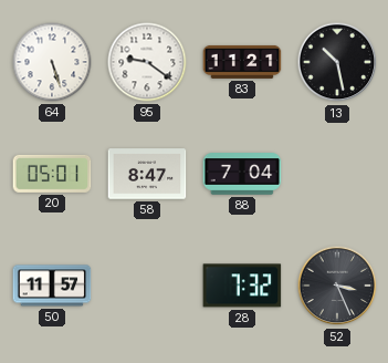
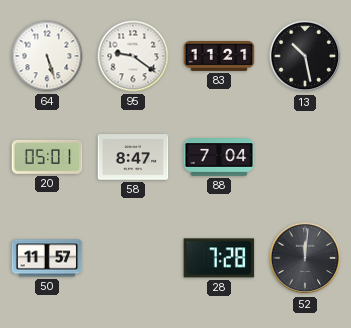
28: 7:32 -> 7:28 (219, 258)
52: 3:26 -> 12:01 (305, 258)
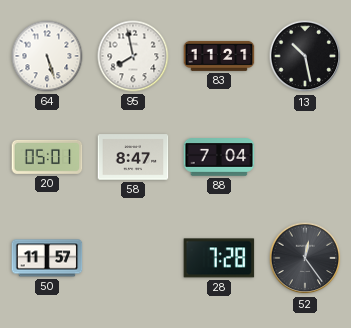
95: 9:21 -> 7:58 (133, 56)
52: 12:01 -> 12:24 (305, 258)
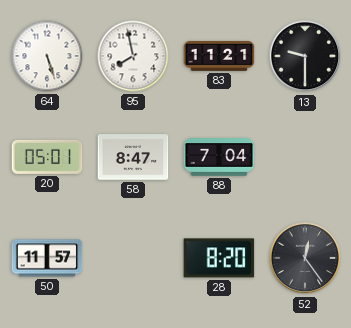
13: 10:28 -> 9:30 (305, 56)
28: 7:28 -> 8:20 (219, 258)
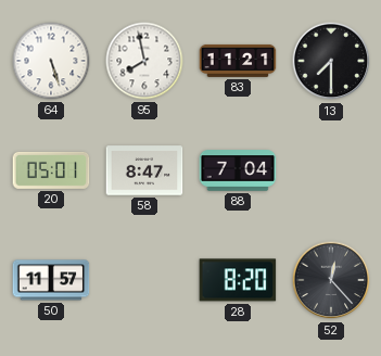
13: 9:30 -> 7:30 (331, 61)
52: 12:24 -> 12:23 (331, 280)
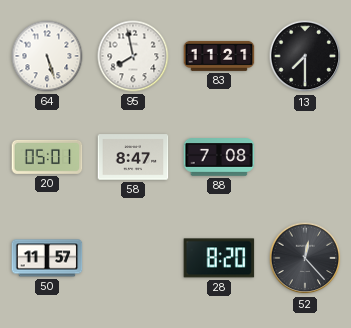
88: 7:04 -> 7:08 (219, 157)
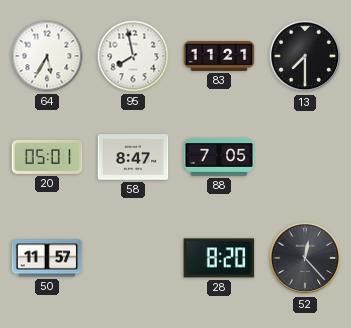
64: 5:27 -> 5:35 (47, 56)
88: 7:08 -> 7:05 (219, 157)
